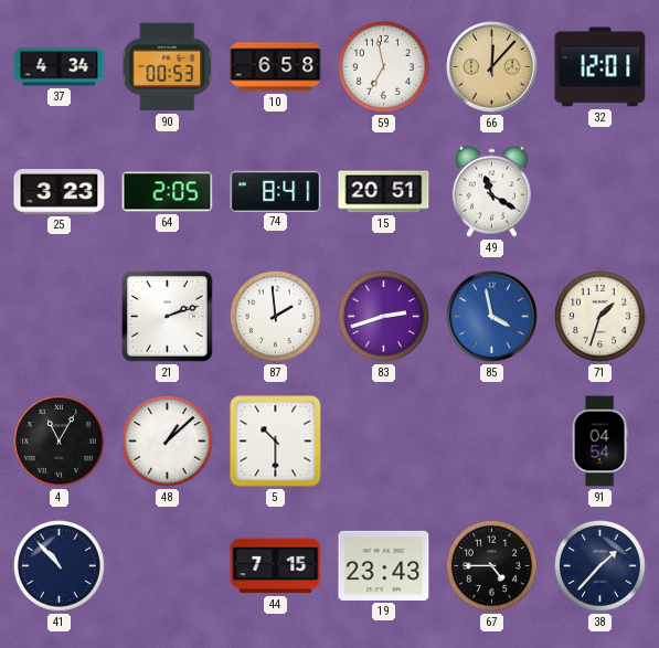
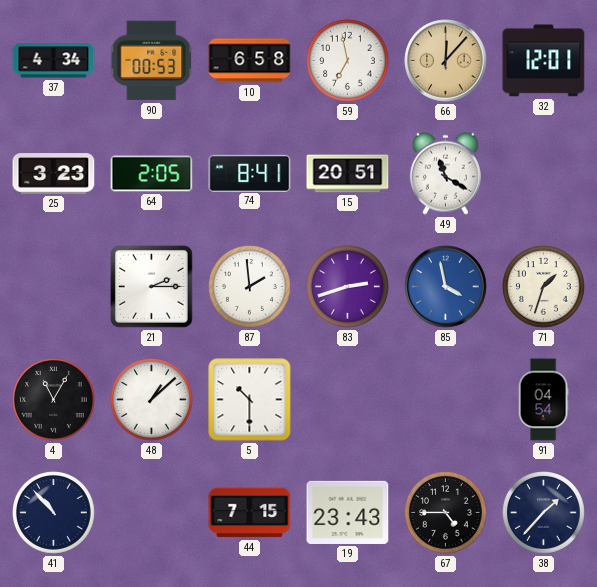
21: 2:12 -> 2:15 (152, 287)
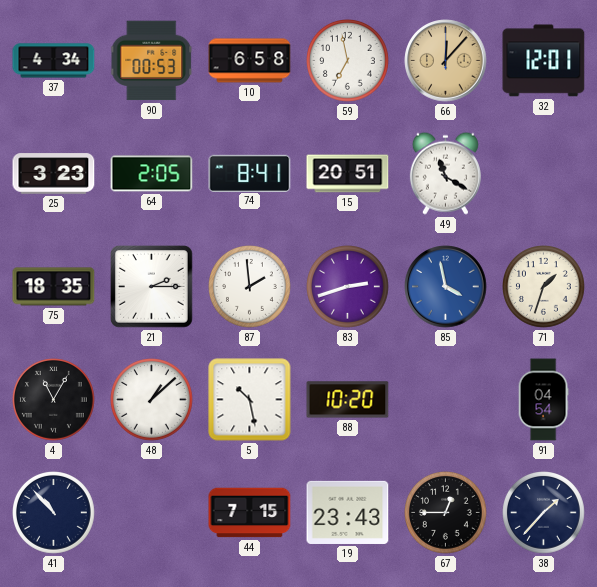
75: none -> 18:35 (54, 287)
5: 10:30 -> 10:28 (250, 400)
88: none -> 10:20 (348, 400)
67: 4:45 -> 12:45 (446, 513)
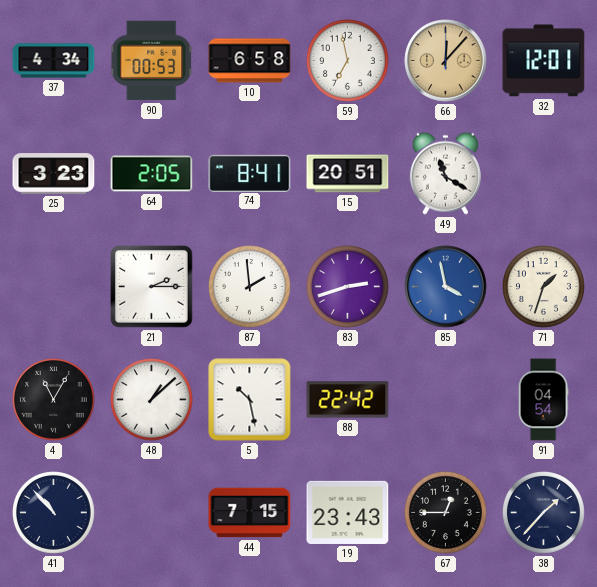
75: 18:35 -> none (54, 287)
88: 10:20 -> 22:42 (348, 400)
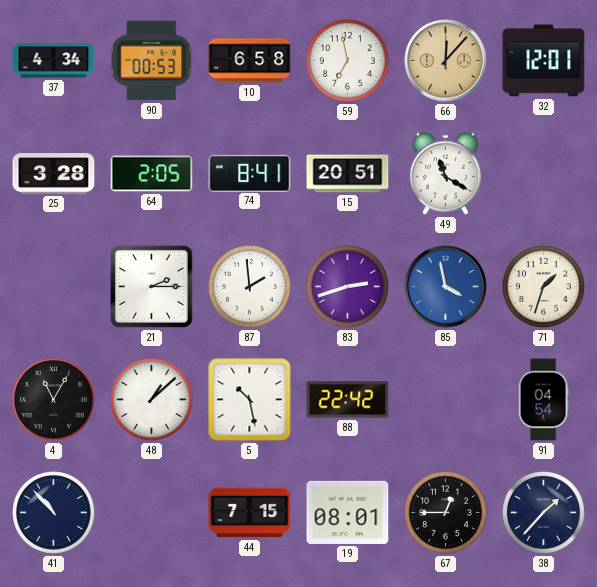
25: 3:23 -> 3:28 (54, 174)
19: 23:43 -> 08:01 (348, 512)
